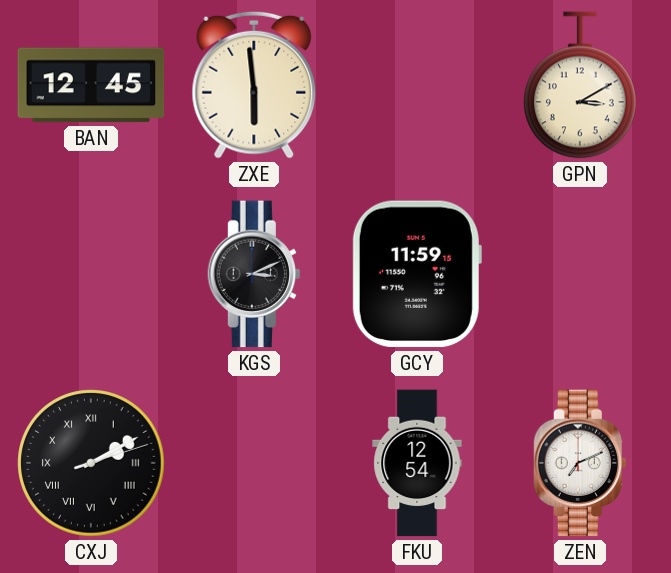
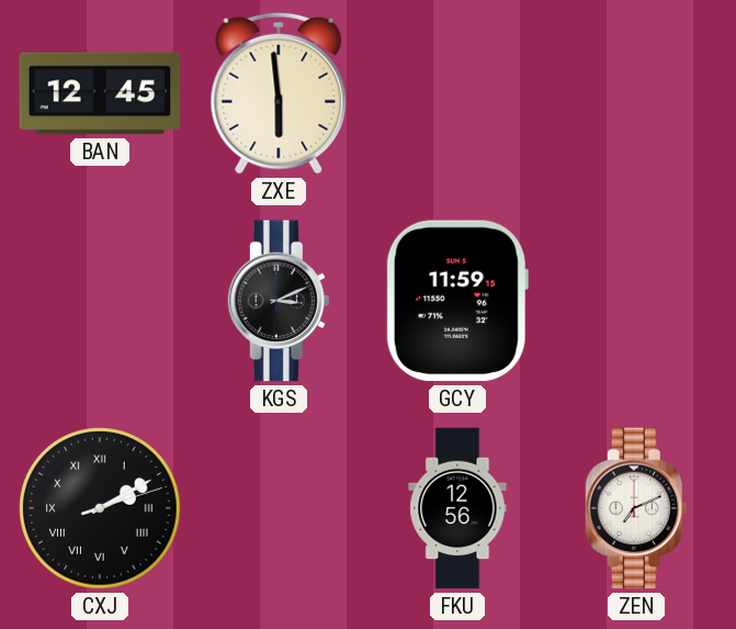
GPN: 3:10 -> none (581, 85)
FKU: 12:54 -> 12:56 (457, 508)
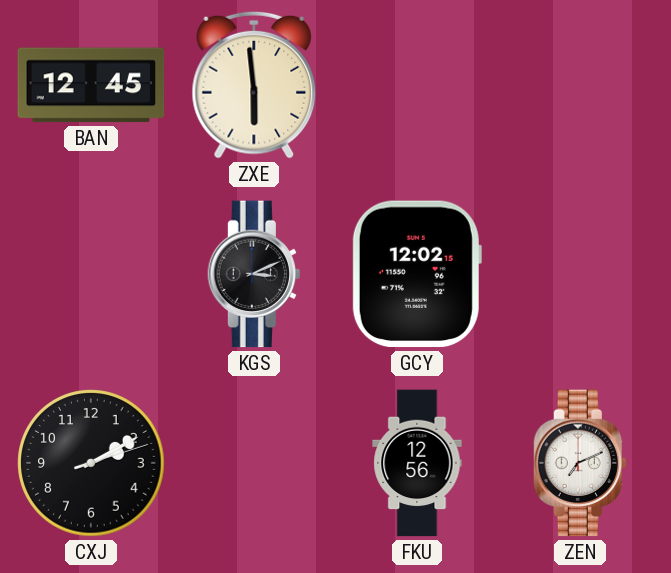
GCY: 11:59 -> 12:02 (417, 274)
CXJ numerals: Roman -> Arabic (91, 463)
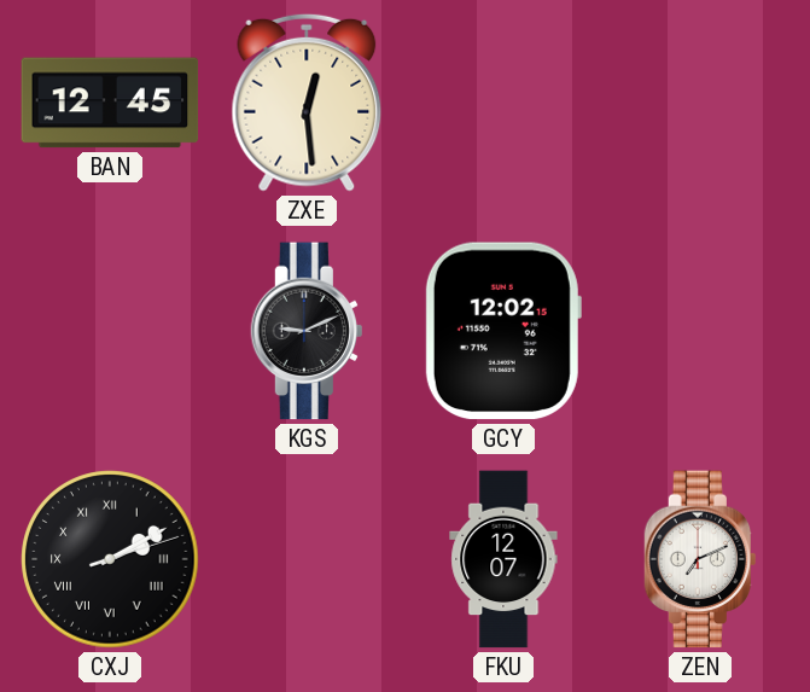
ZXE: 5:59 -> 12:29 (307, 103)
KGS: 3:11 -> 9:11 (305, 331)
CXJ numerals: Arabic -> Roman (110, 559)
FKU: 12:56 -> 12:07 (503, 559)
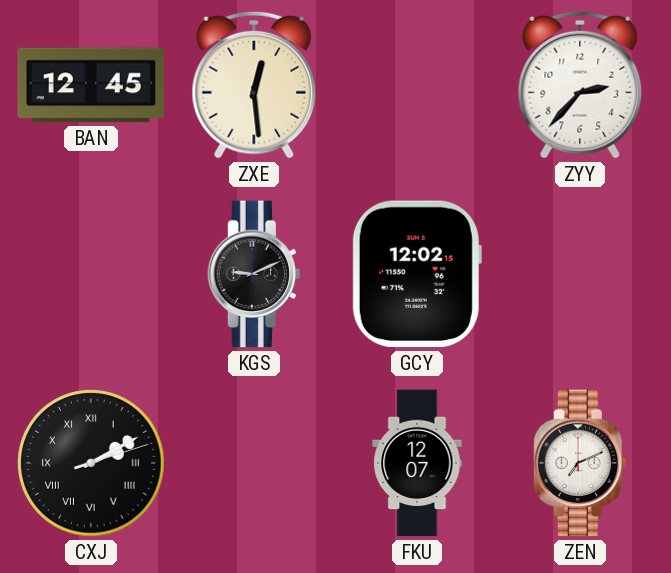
ZYY: none -> 2:37 (580, 85)
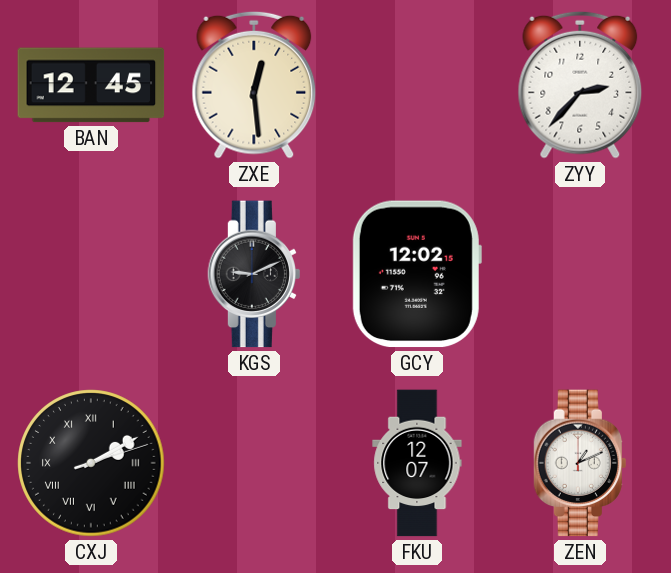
ZEN: 7:11 -> 1:11 (579, 463)
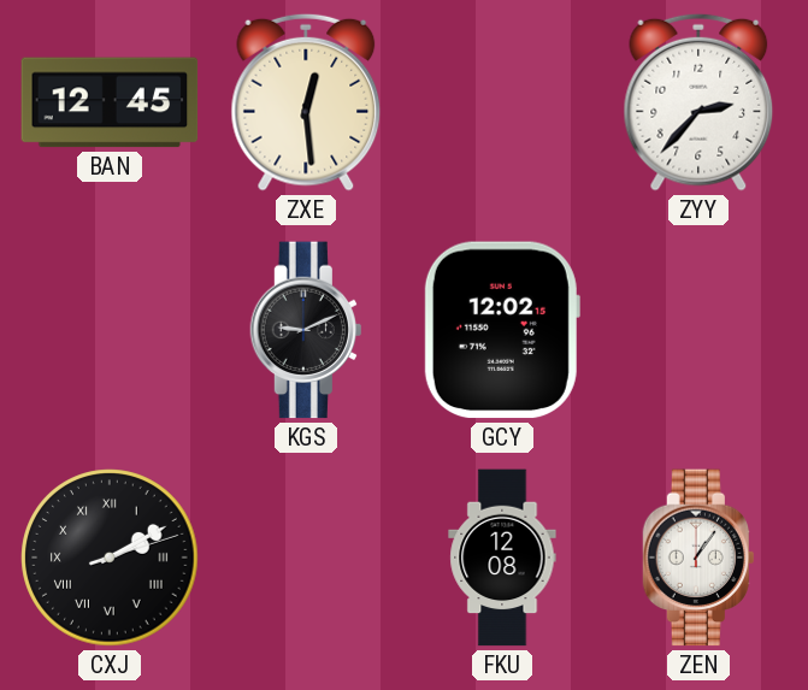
FKU: 12:07 -> 12:08 (502, 558)
ZEN: 1:11 -> 1:06 (697, 558)
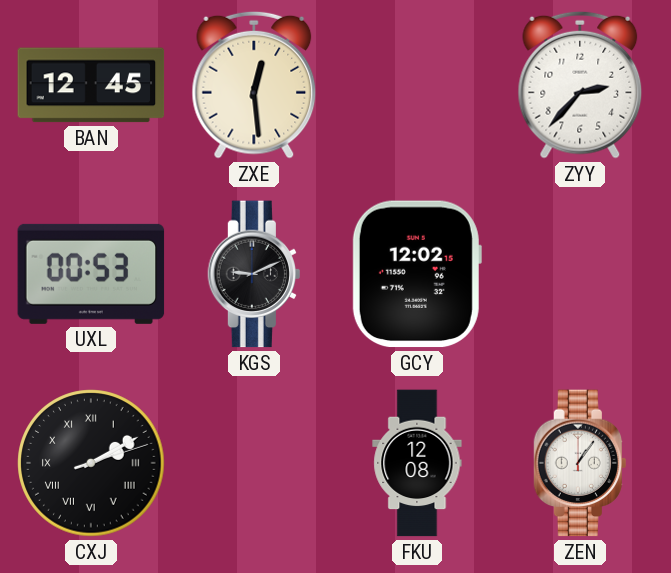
UXL: none -> 00:53 (91, 274)
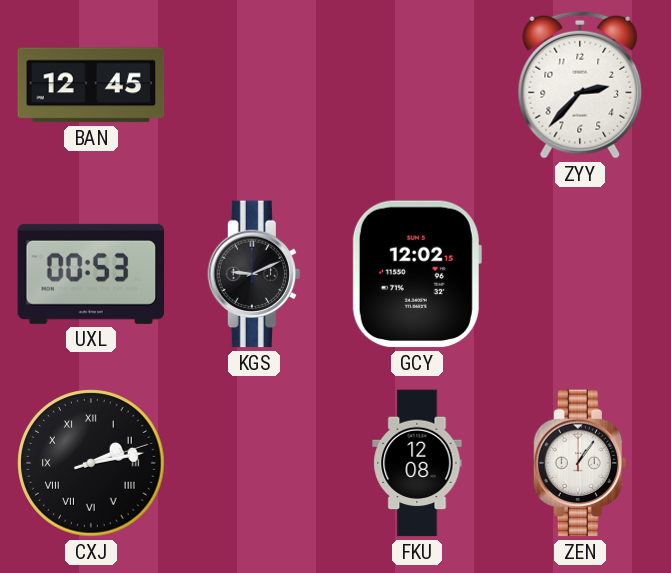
ZXE: 12:29 -> none (254, 85)
CXJ: 2:10 -> 2:13 (91, 463)
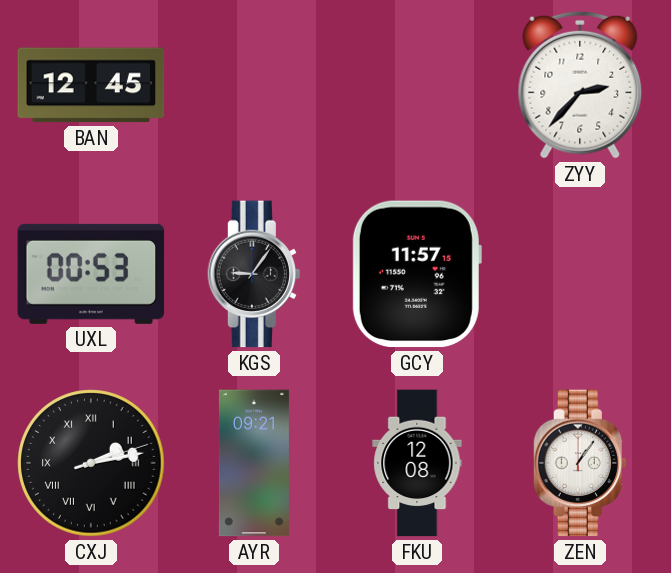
KGS: 9:11 -> 9:06 (253, 274)
GCY: 12:02 -> 11:57 (417, 274)
AYR: none -> 09:21 (254, 463)
